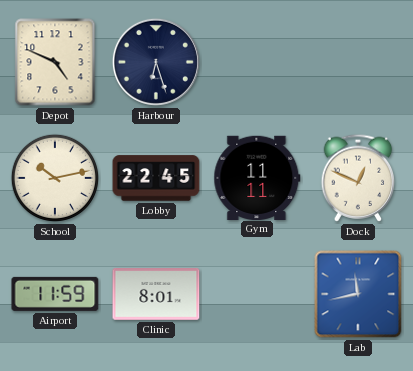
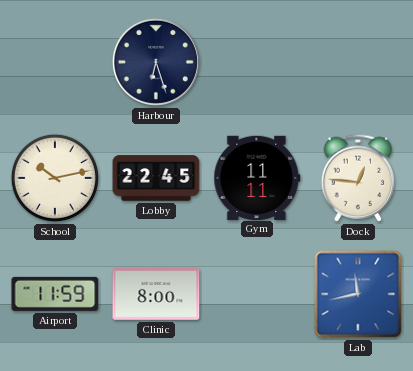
Depot: 4:49 -> none (55, 62)
Dock: 12:49 -> 12:46 (358, 178)
Clinic: 8:01 -> 8:00 (156, 295)
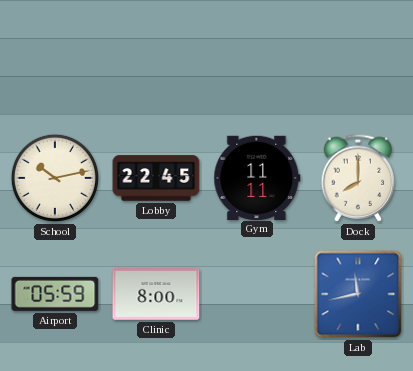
Harbour: 6:27 -> none (156, 62)
Dock: 12:46 -> 8:00 (358, 178)
Airport: 11:59 -> 05:59 (55, 294)
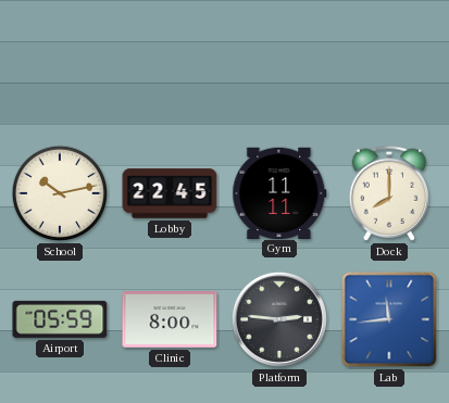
Platform: none -> 2:46 (279, 319)
Lab: 11:43 -> 11:44 (389, 319)
